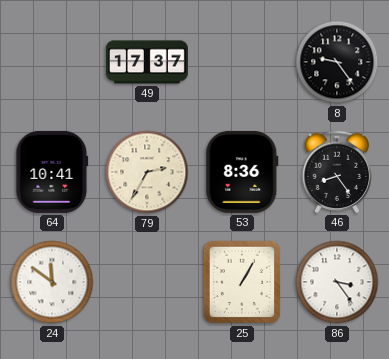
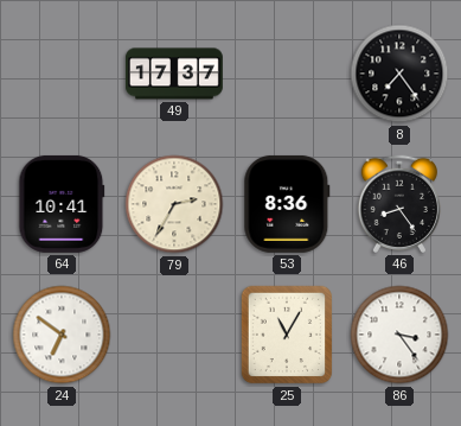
8: 9:24 -> 7:24 (399, 74)
24: 11:51 -> 6:51 (62, 335)
25: 1:05 -> 11:05 (287, 335)
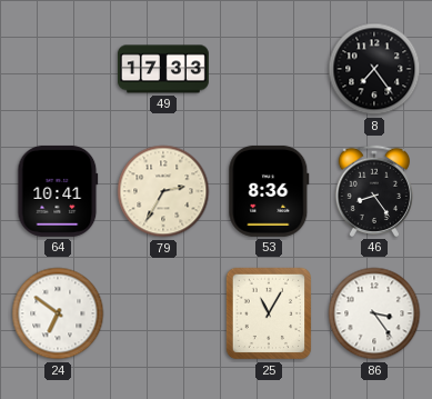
49: 17:37 -> 17:33 (163, 69)
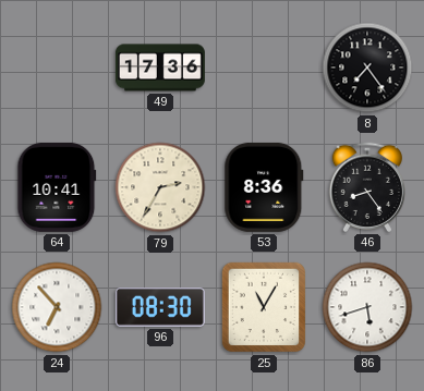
49: 17:33 -> 17:36 (160, 68)
24: 6:51 -> 6:53 (57, 307)
96: none -> 08:30 (160, 307)
86: 3:24 -> 5:42 (367, 307)
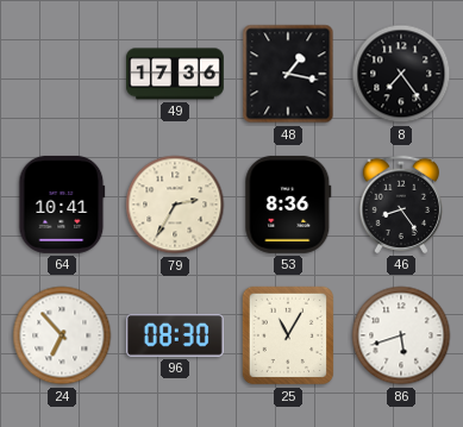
48: none -> 1:17 (288, 74)
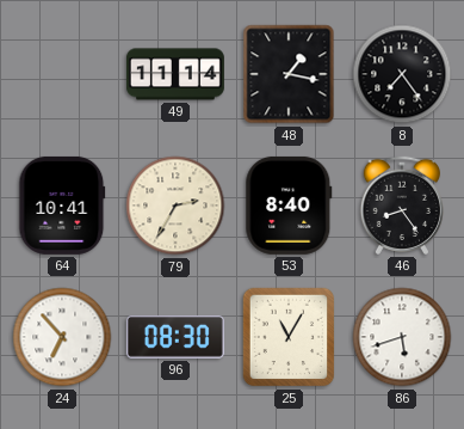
49: 17:36 -> 11:14 (175, 74)
53: 8:36 -> 8:40 (289, 206)
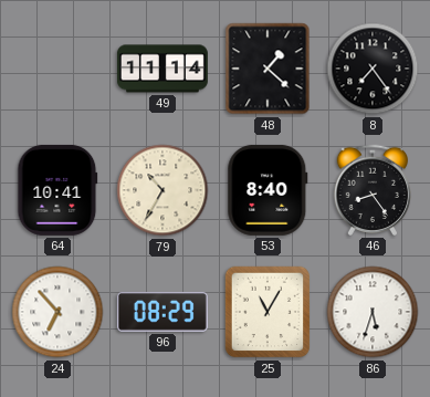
48: 1:17 -> 1:22 (268, 69)
79: 2:35 -> 10:35 (162, 190)
96: 08:30 -> 08:29 (162, 312)
86: 5:42 -> 5:33 (373, 312)
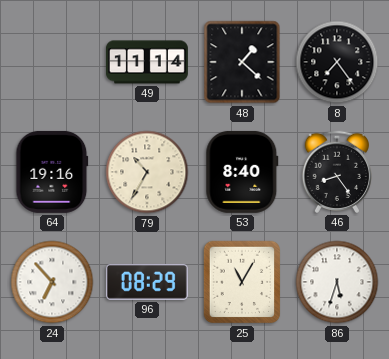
64: 10:41 -> 19:16 (52, 172)
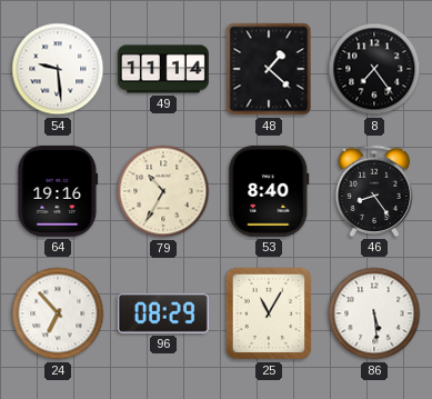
54: none -> 9:29 (58, 69)
86: 5:33 -> 5:29 (374, 313)
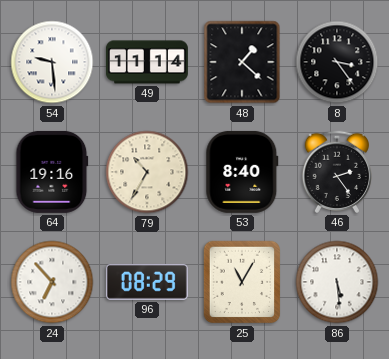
8: 7:24 -> 3:24 (337, 62)
46: 8:24 -> 2:24 (336, 172)
